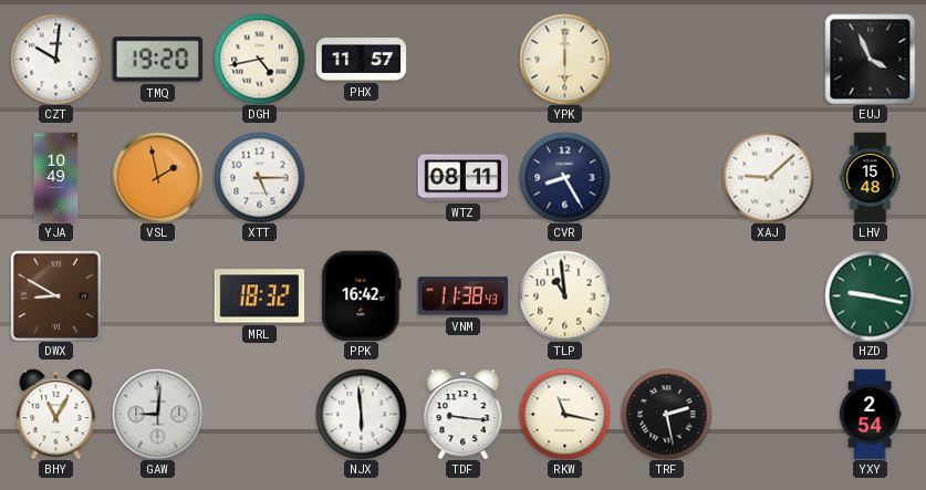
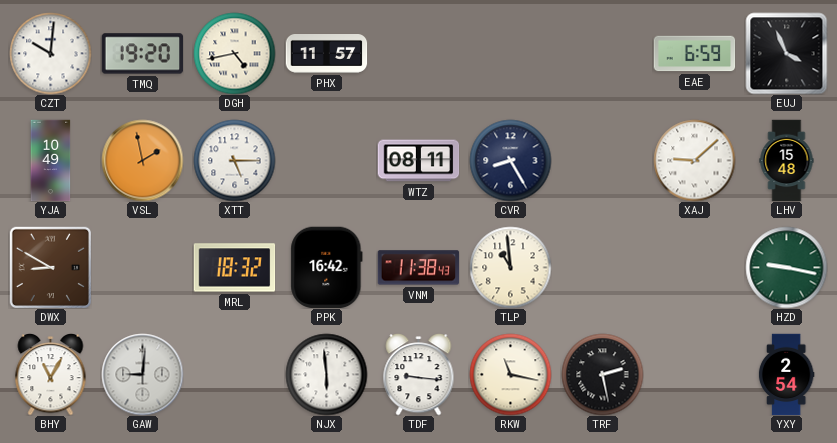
YPK: 6:00 -> none (564, 59)
EAE: none -> 6:59 (694, 54)
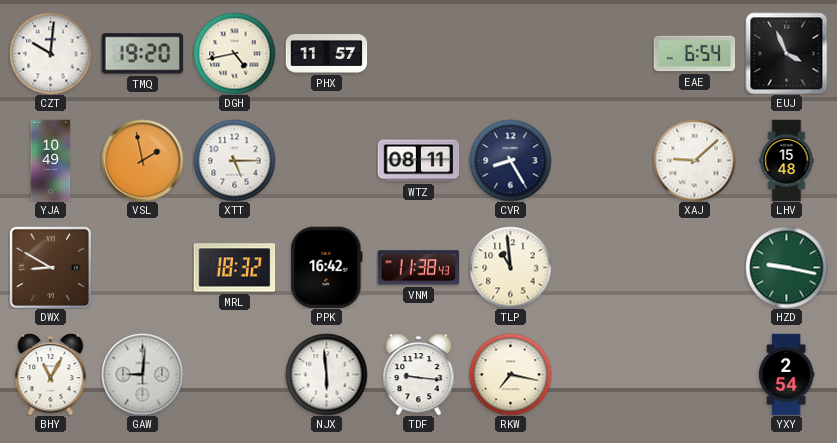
EAE: 6:59 -> 6:54 (694, 54)
RKW: 11:17 -> 7:17 (510, 374)
TRF: 2:28 -> none (602, 374)
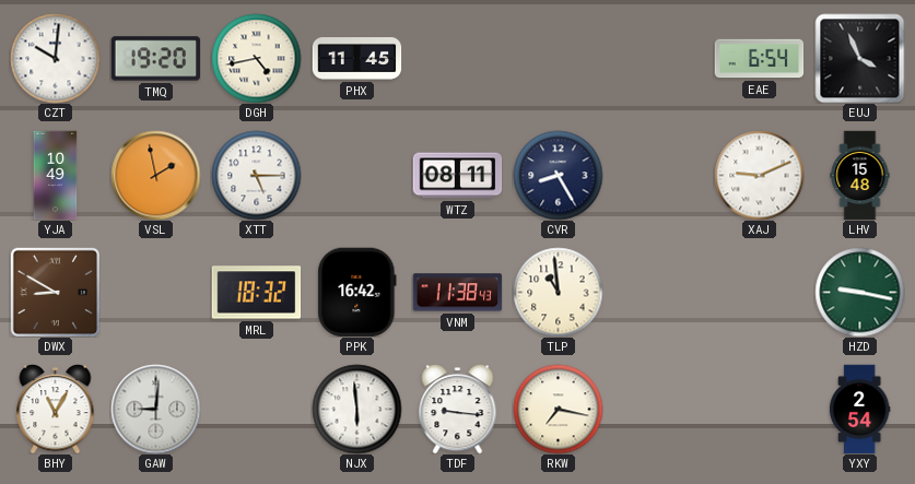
PHX: 11:57 -> 11:45 (356, 59)
XAJ: 9:08 -> 9:11 (759, 175)
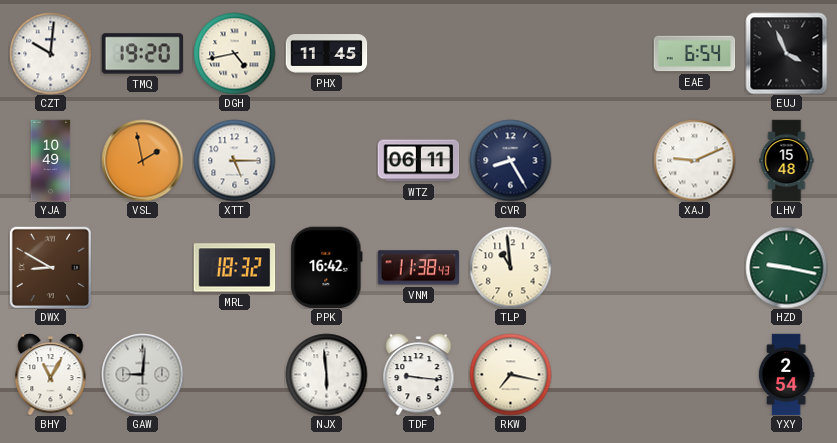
WTZ: 08:11 -> 06:11 (418, 161)
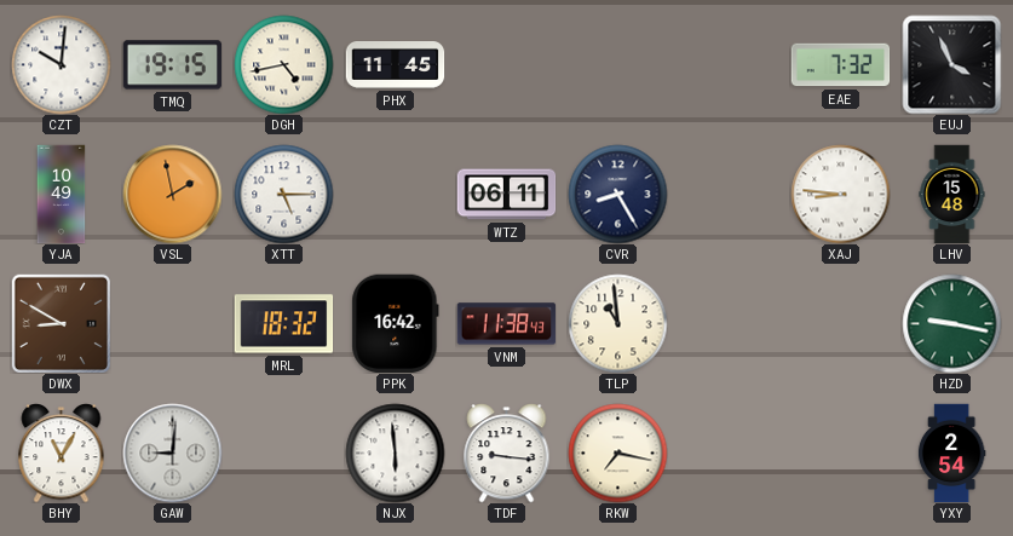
TMQ: 19:20 -> 19:15 (172, 65)
EAE: 6:54 -> 7:32 (840, 65)
XAJ: 9:11 -> 8:46 (840, 194)
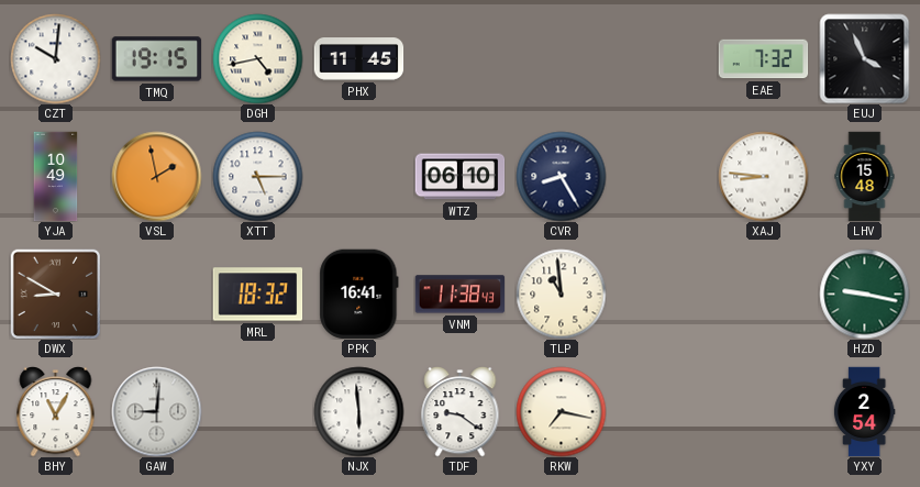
WTZ: 06:11 -> 06:10 (459, 177)
PPK: 16:42 -> 16:41 (359, 294)
TDF: 9:16 -> 9:21 (461, 412)
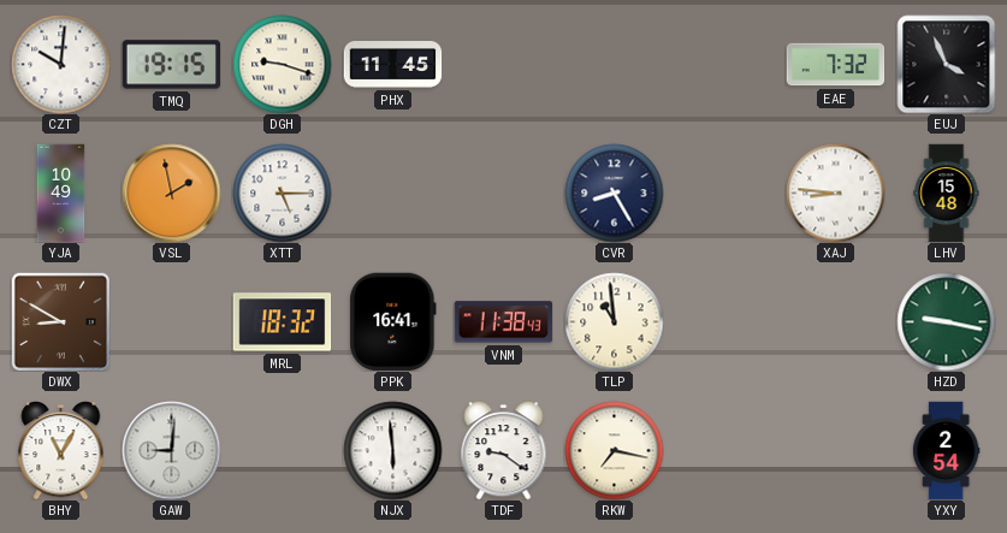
DGH: 4:43 -> 9:18 (282, 64)
WTZ: 06:10 -> none (459, 177)
